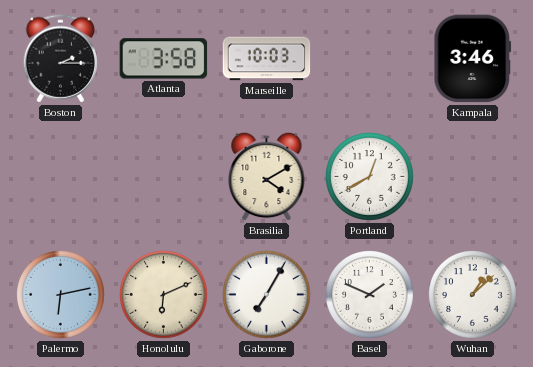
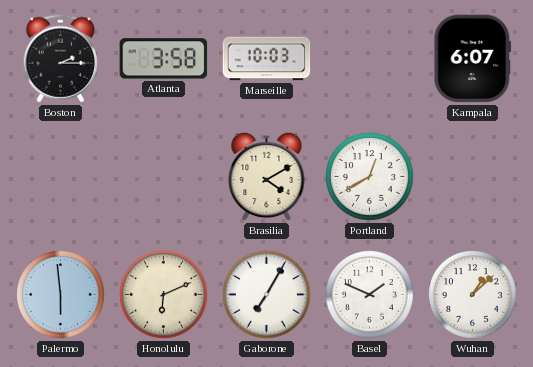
Kampala: 3:46 -> 6:07 (473, 59)
Palermo: 6:13 -> 5:59 (61, 295)
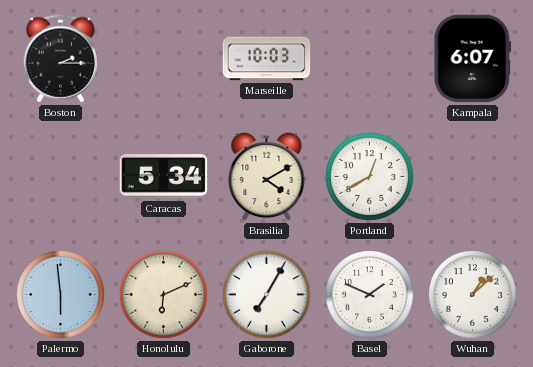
Atlanta: 3:58 -> none (164, 59)
Caracas: none -> 5:34 (164, 177)
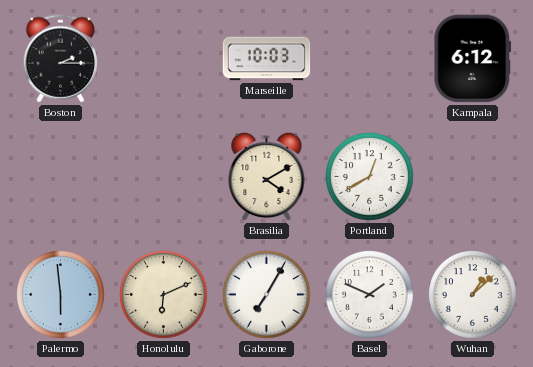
Kampala: 6:07 -> 6:12 (473, 59)
Caracas: 5:34 -> none (164, 177)
